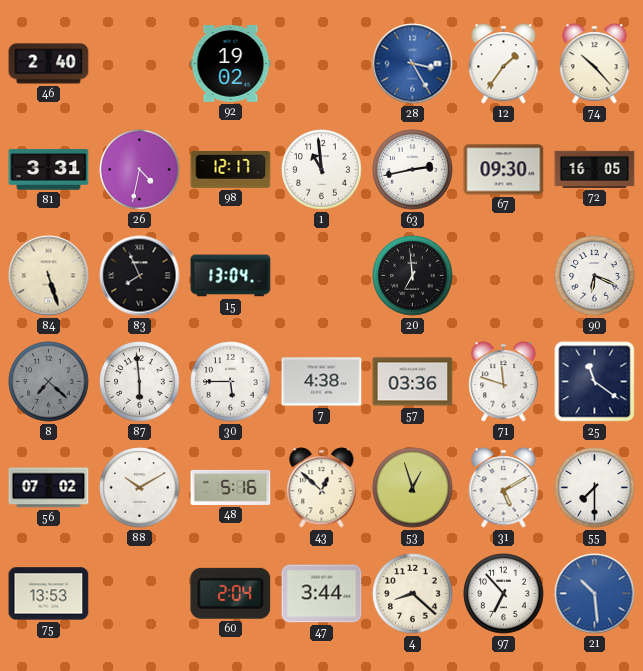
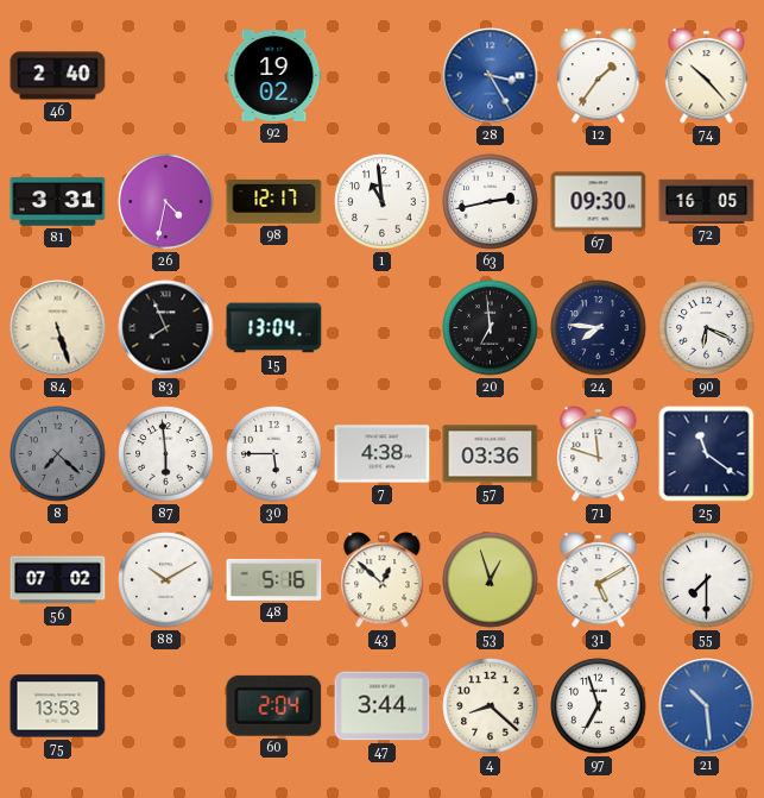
24: none -> 7:46 (599, 328)
97: 6:53 -> 6:57 (599, 706)
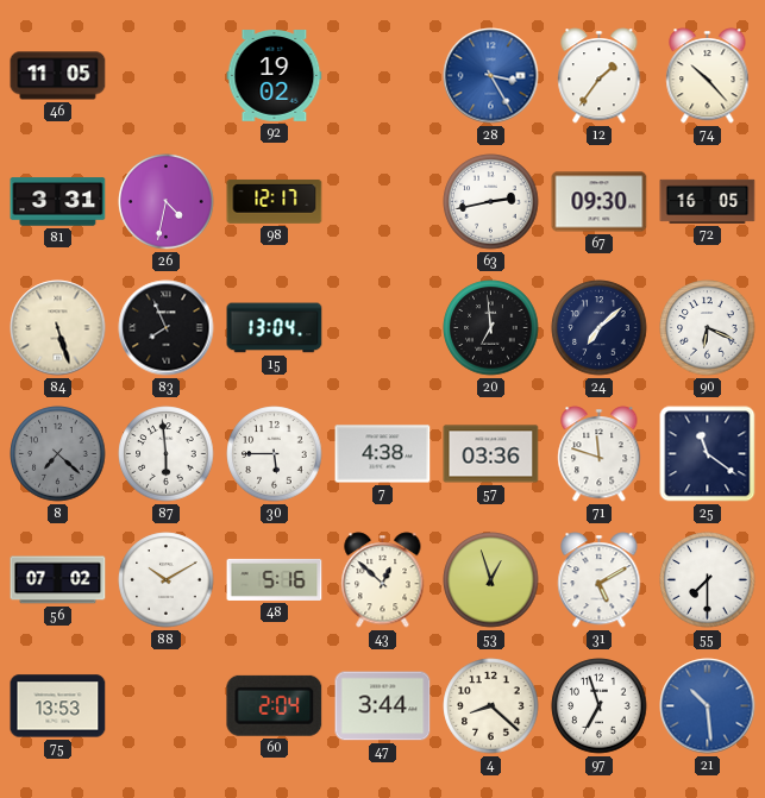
46: 2:40 -> 11:05 (58, 76)
1: 10:59 -> none (383, 202)
24: 7:46 -> 7:08 (600, 328)
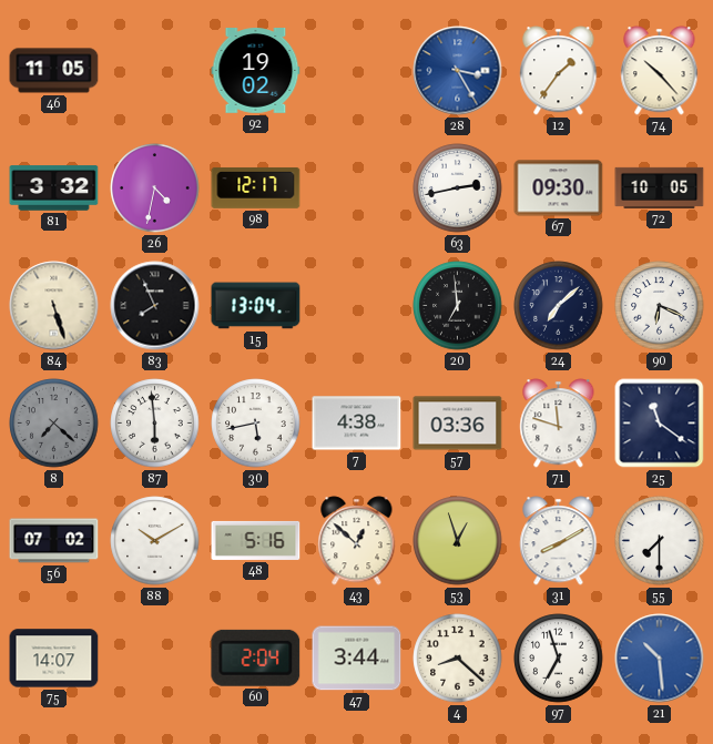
81: 3:31 -> 3:32 (54, 188)
72: 16:05 -> 10:05 (660, 187)
30: 5:45 -> 5:43 (256, 424)
31: 5:10 -> 8:10 (559, 541)
75: 13:53 -> 14:07 (54, 659)
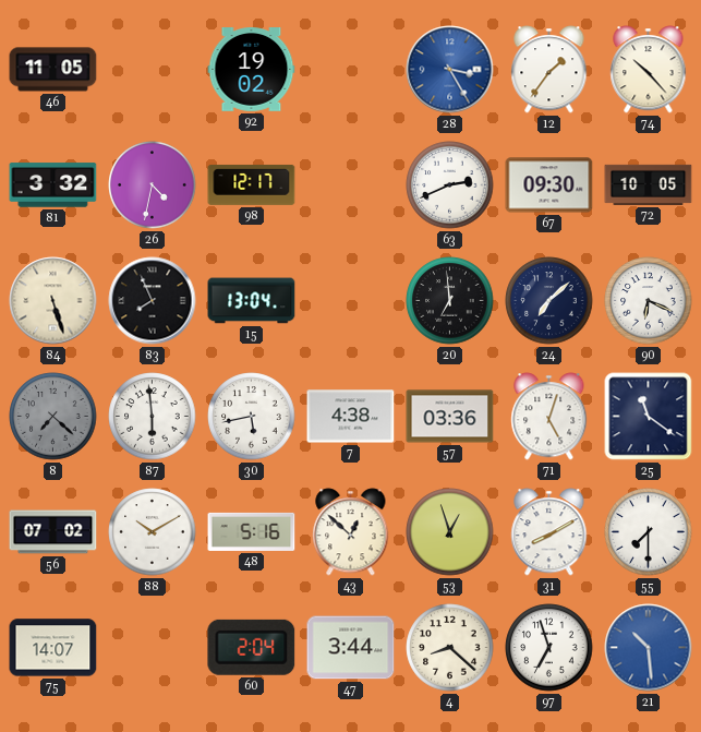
63: 2:43 -> 2:41 (450, 185)
71: 11:48 -> 5:03 (549, 417)
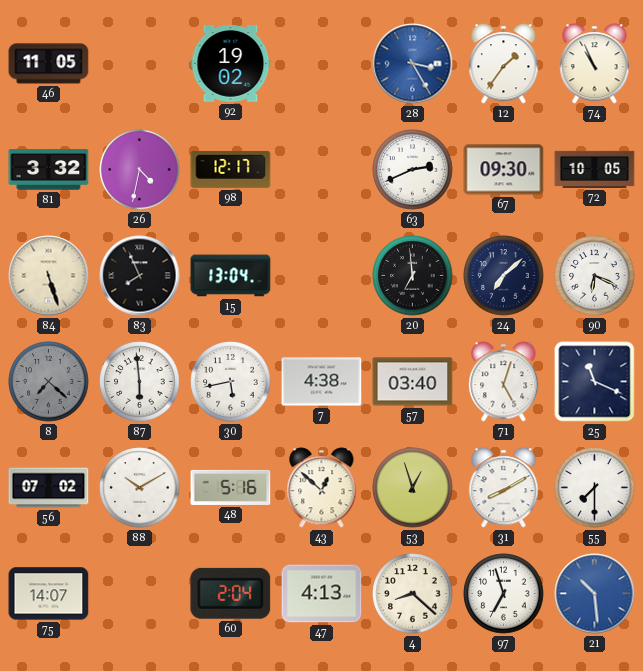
74: 10:23 -> 10:56 (595, 64)
57: 03:36 -> 03:40 (413, 382)
25: 11:21 -> 11:19 (595, 382)
47: 3:44 -> 4:13 (322, 594)
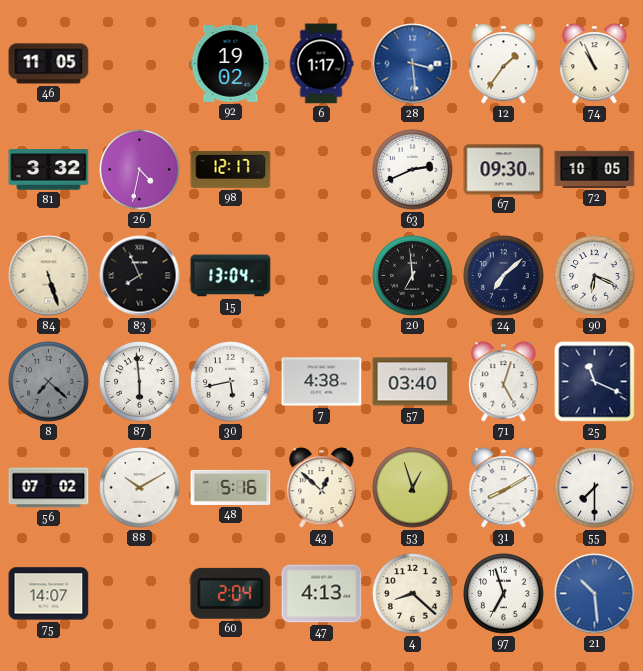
6: none -> 1:17 (321, 64)
28: 3:25 -> 3:29 (413, 64)
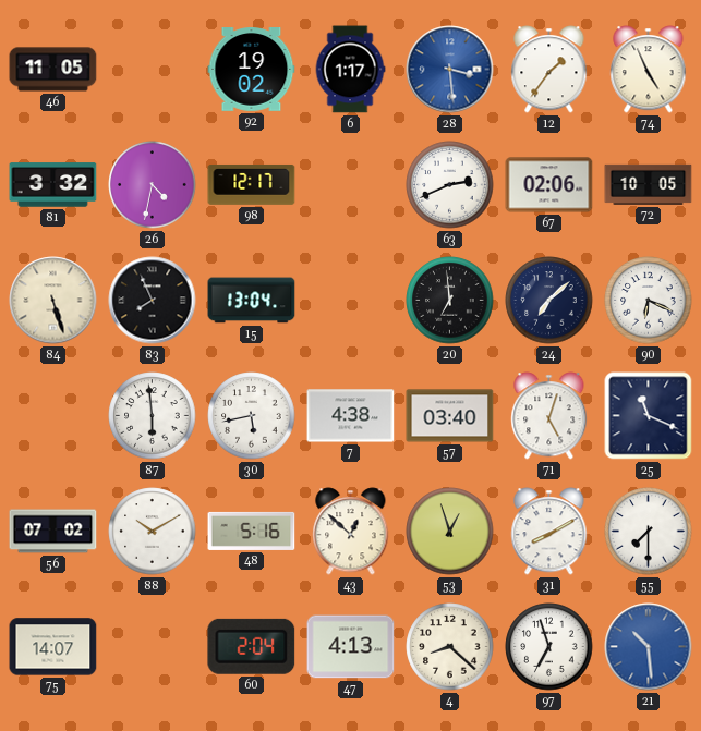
74: 10:56 -> 4:56 (649, 70)
67: 09:30 -> 02:06 (549, 185)
8: 7:22 -> none (49, 382)
